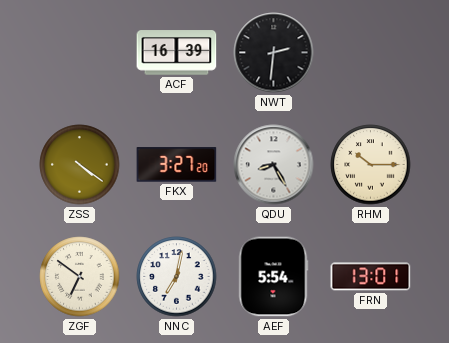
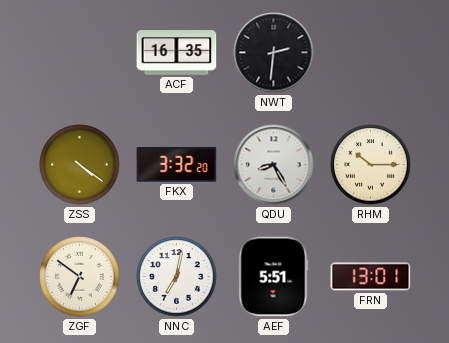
ACF: 16:39 -> 16:35 (177, 53)
FKX: 3:27 -> 3:32 (177, 165)
AEF: 5:54 -> 5:51 (273, 277)
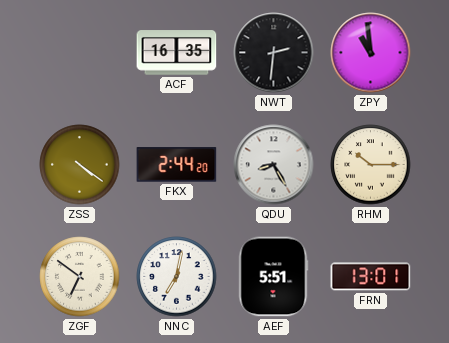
ZPY: none -> 10:59 (371, 53)
FKX: 3:32 -> 2:44 (177, 165)
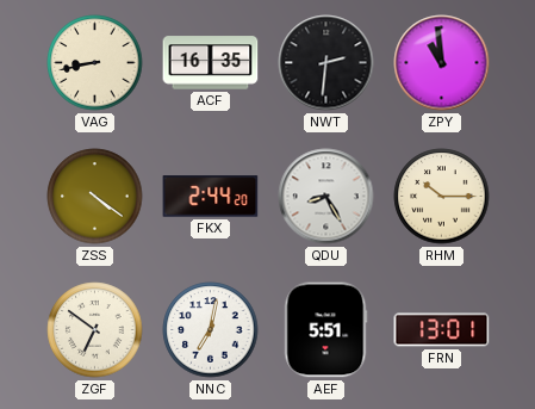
VAG: none -> 8:43 (95, 63)
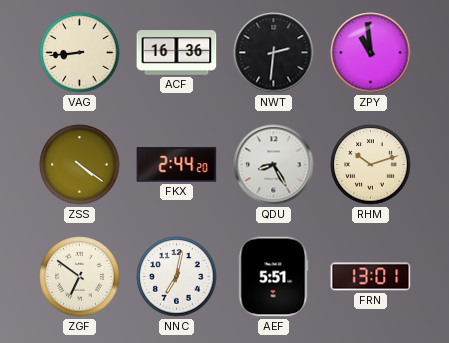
VAG: 8:43 -> 8:44 (80, 53)
ACF: 16:35 -> 16:36 (177, 53)
RHM: 10:15 -> 10:12 (371, 165)
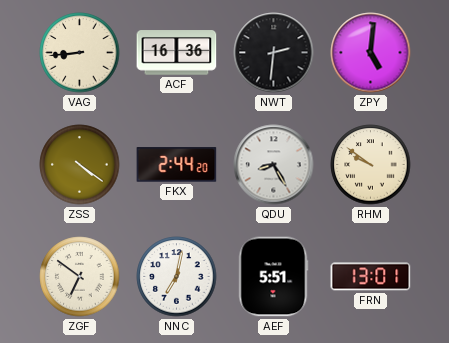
ZPY: 10:59 -> 5:01 (371, 53)
RHM: 10:12 -> 9:51 (371, 165)
